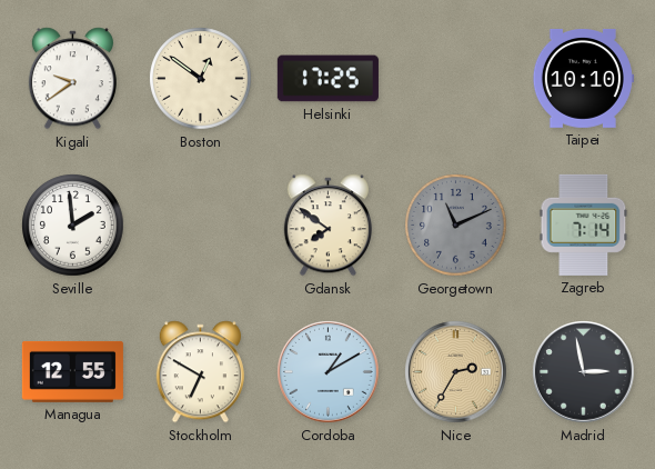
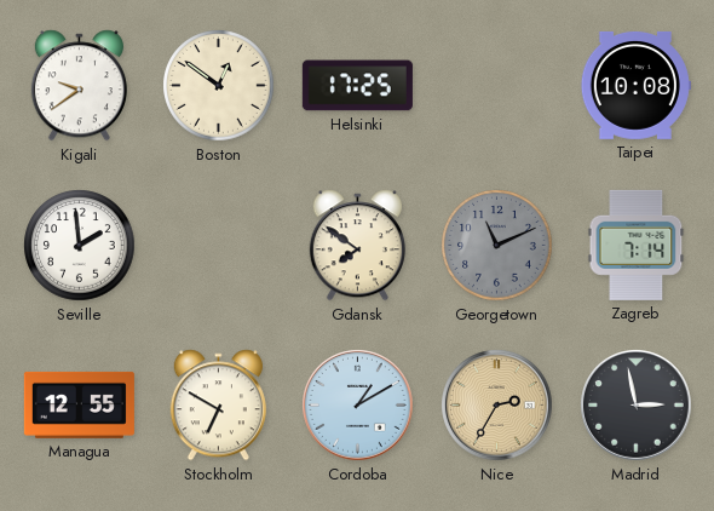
Taipei: 10:10 -> 10:08 (635, 85)
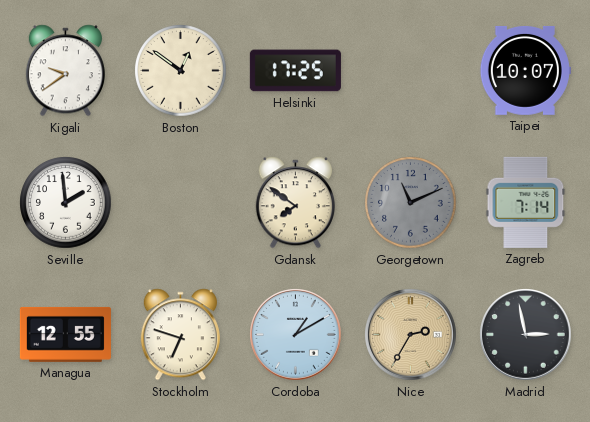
Taipei: 10:08 -> 10:07 (525, 70)
Stockholm: 6:50 -> 6:48 (180, 335)
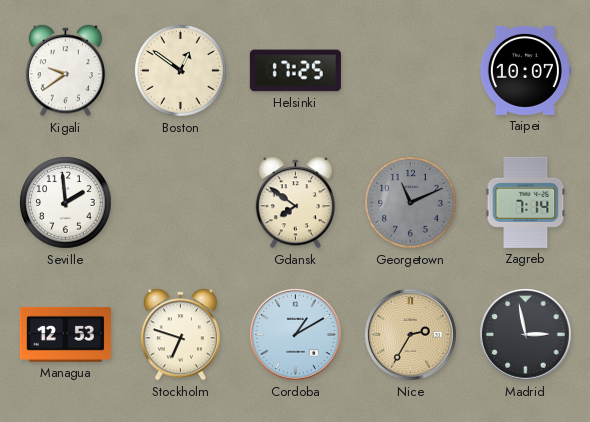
Managua: 12:55 -> 12:53 (65, 334)
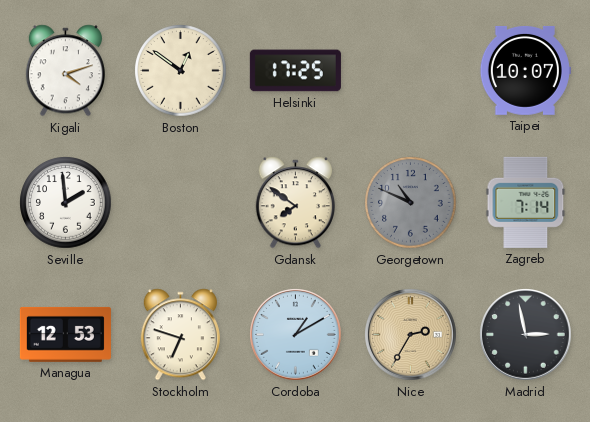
Kigali: 9:39 -> 4:12 (65, 71)
Georgetown: 11:11 -> 10:49 (411, 203)
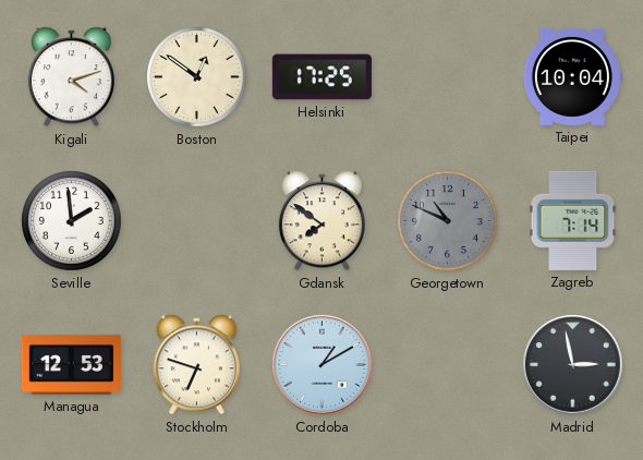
Taipei: 10:07 -> 10:04 (572, 76)
Nice: 2:35 -> none (411, 335)
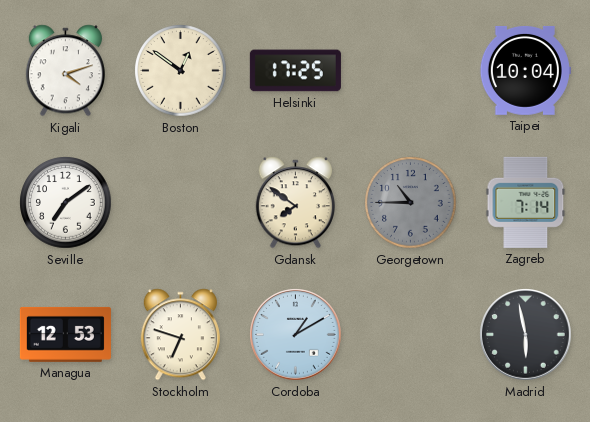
Seville: 1:59 -> 7:09 (66, 203)
Georgetown: 10:49 -> 10:45 (411, 203)
Madrid: 2:58 -> 5:58 (526, 335)
